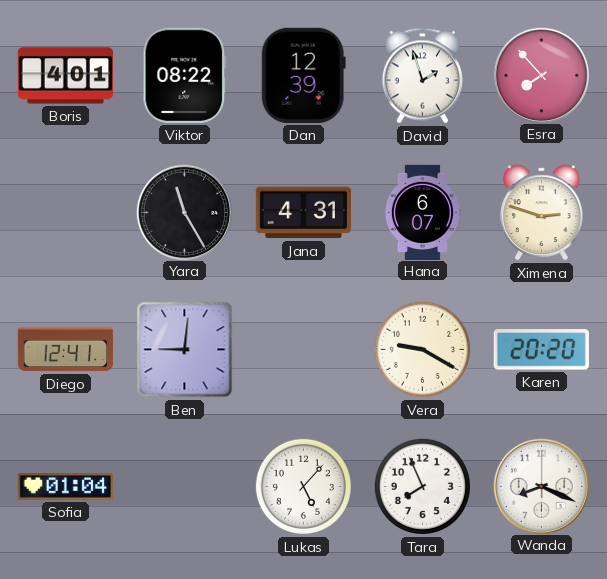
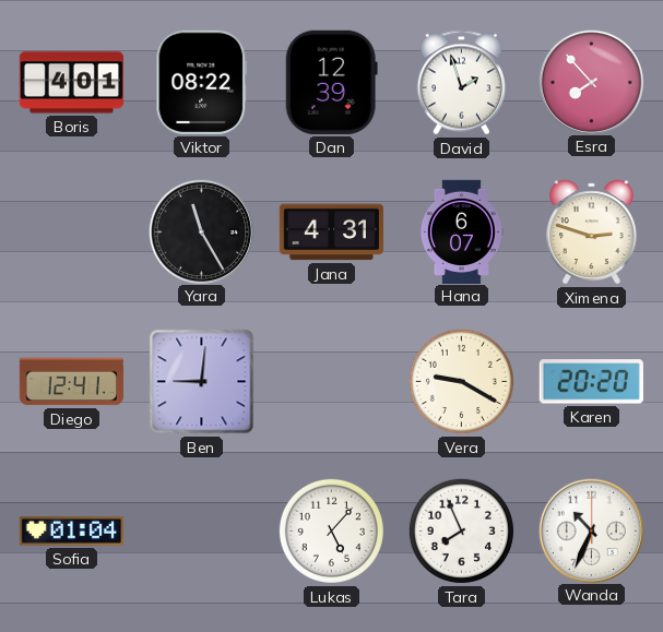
Wanda: 8:19 -> 10:34 (591, 530)
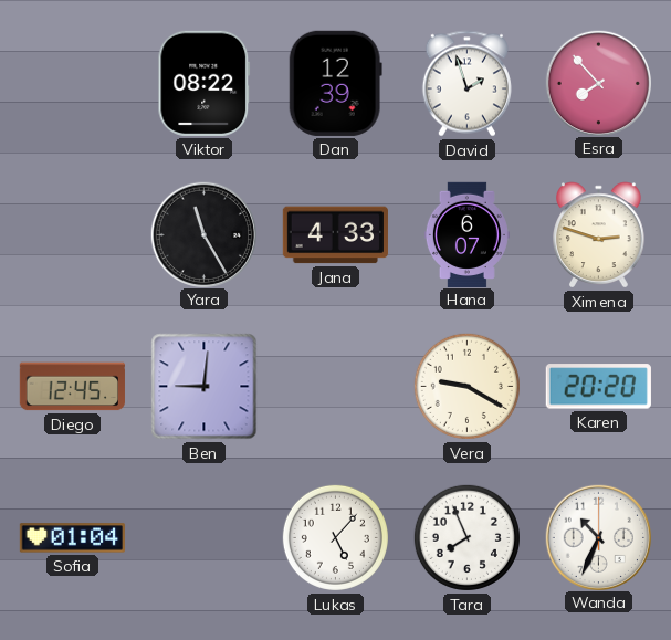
Boris: 4:01 -> none (71, 83)
Jana: 4:31 -> 4:33 (335, 235)
Diego: 12:41 -> 12:45 (72, 387)
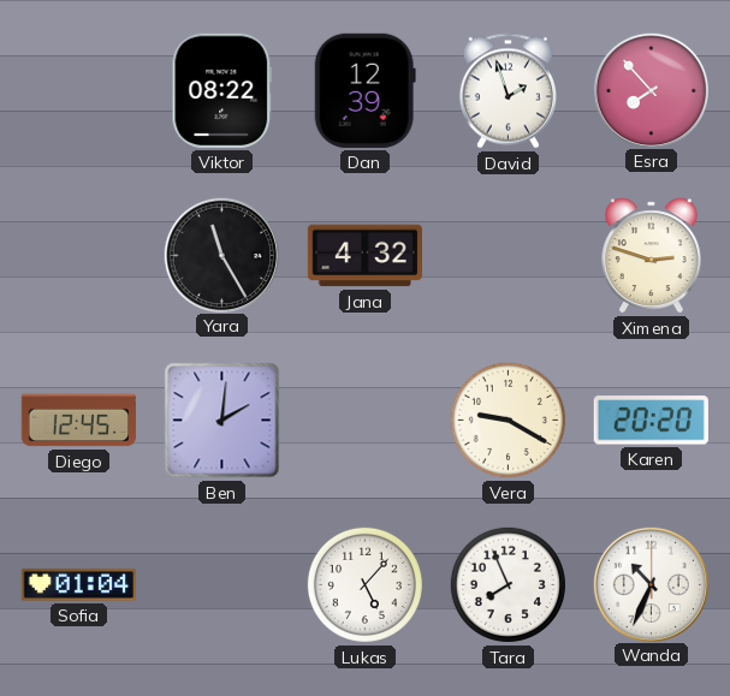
Jana: 4:33 -> 4:32 (364, 256)
Hana: 6:07 -> none (466, 234)
Ben: 9:01 -> 2:01 (222, 421)
